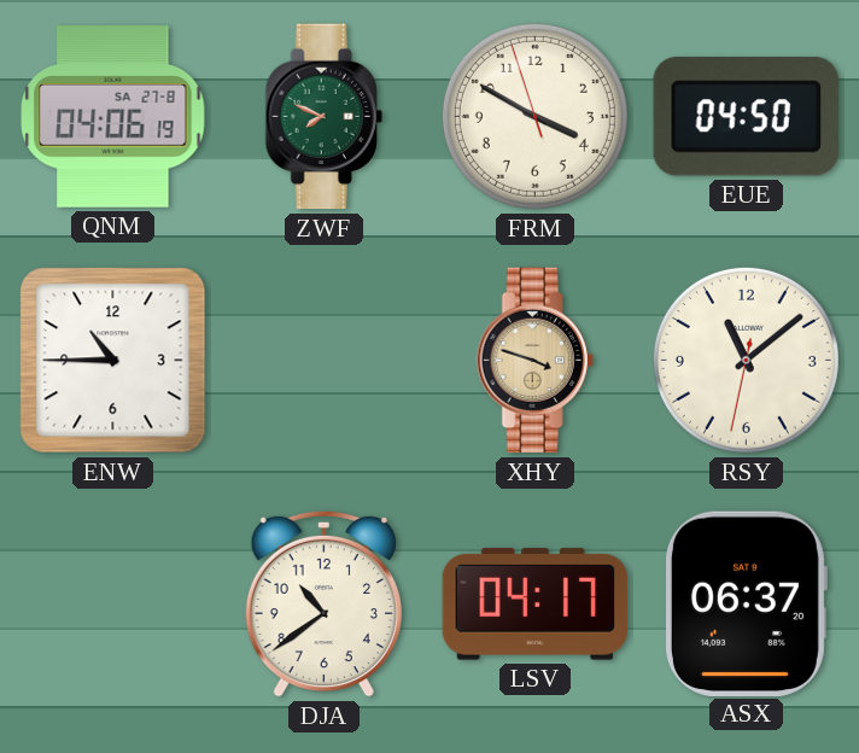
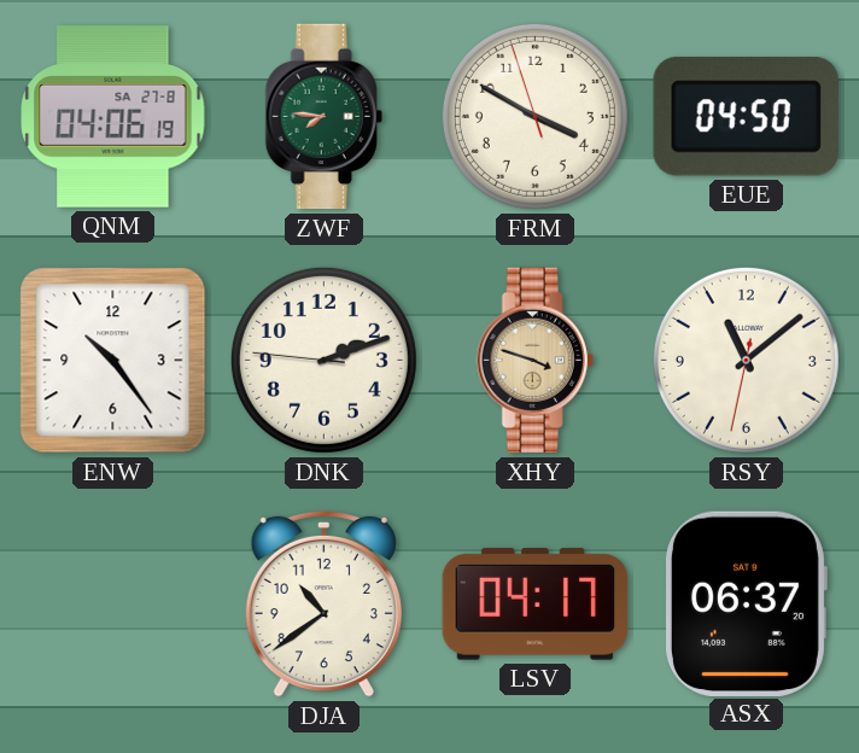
ZWF: 7:49 -> 7:46 (323, 117)
ENW: 10:45 -> 10:24 (113, 361)
DNK: none -> 2:11 (323, 360)
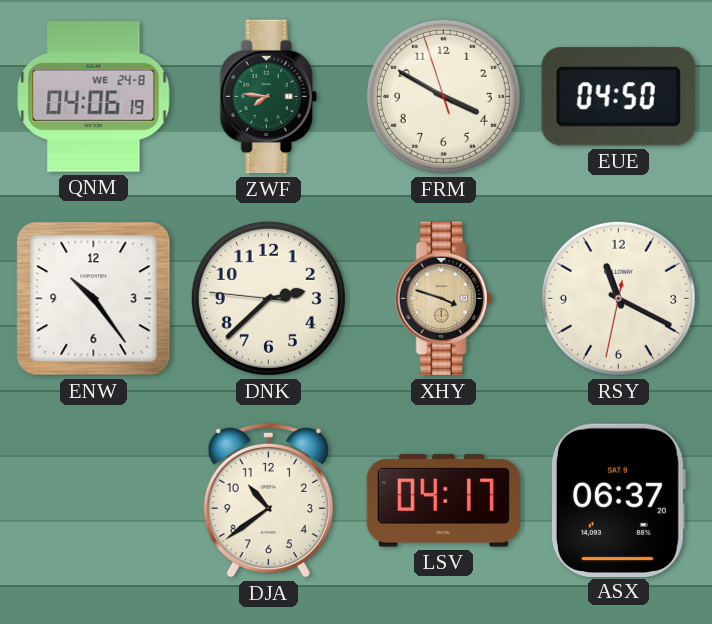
QNM date: SA 27-8 -> WE 24-8 (94, 97)
DNK: 2:11 -> 2:37 (268, 298)
RSY: 11:08 -> 11:19 (618, 298)
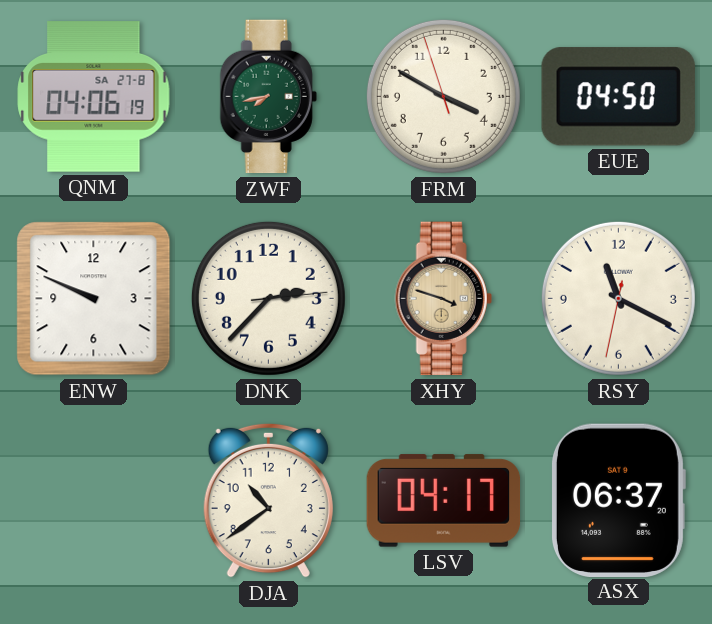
QNM date: WE 24-8 -> SA 27-8 (94, 97)
ZWF: 7:46 -> 7:43 (268, 97)
ENW: 10:24 -> 9:49 (94, 299)
DNK: 2:37:46 -> 2:37:14 (268, 298)
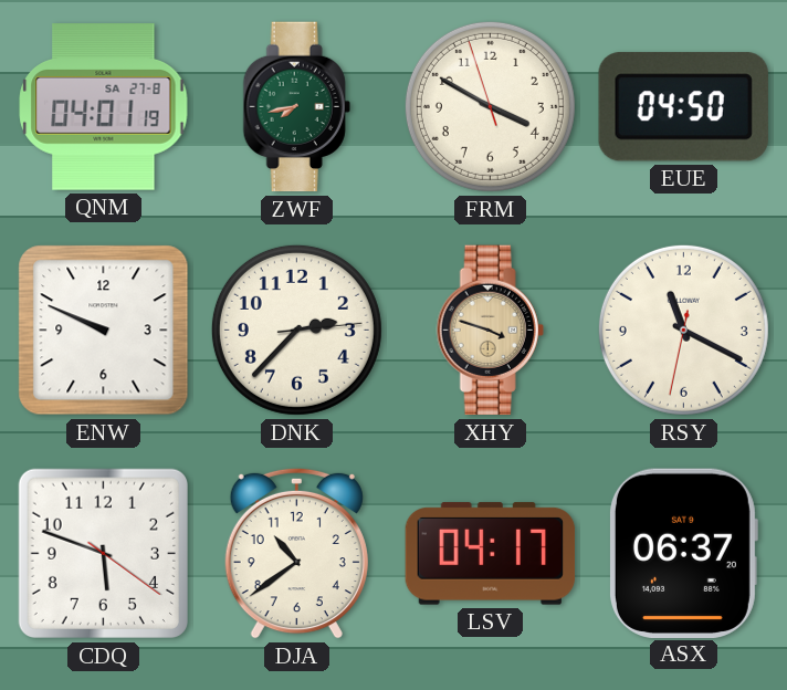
QNM: 04:06 -> 04:01 (104, 107)
CDQ: none -> 5:48 (103, 553)
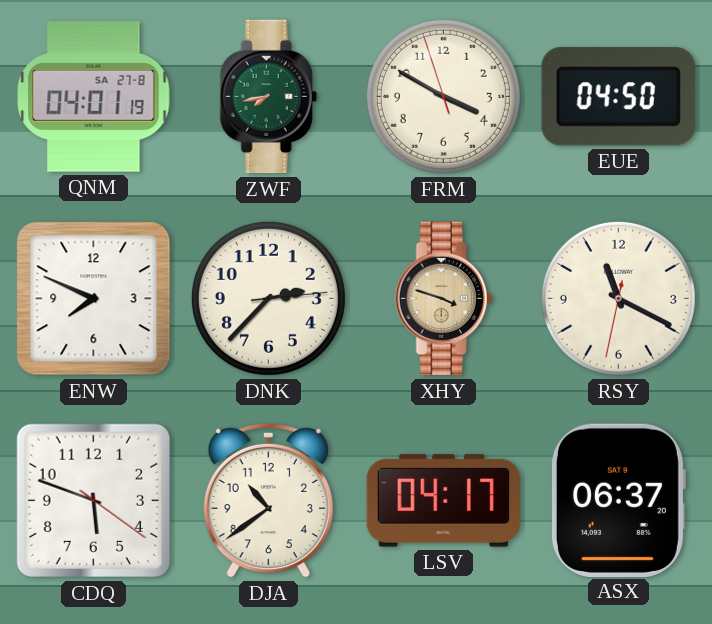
ENW: 9:49 -> 7:49 (94, 299)
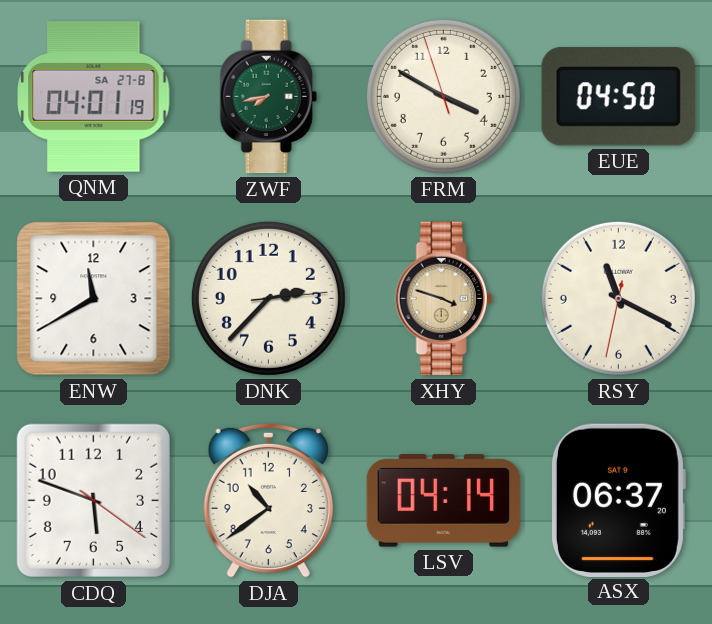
ENW: 7:49 -> 11:40 (94, 299)
LSV: 04:17 -> 04:14 (444, 501)
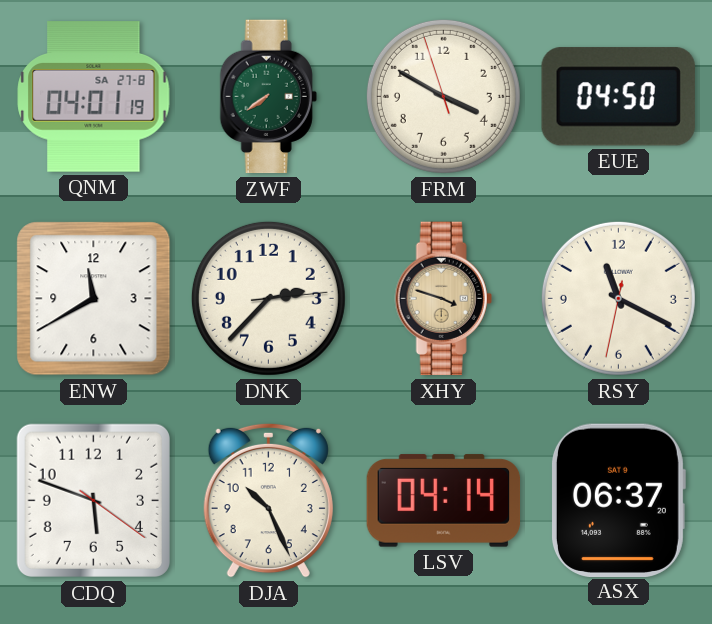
ZWF: 7:43 -> 7:39 (268, 97)
DJA: 10:39 -> 10:26 (268, 500)
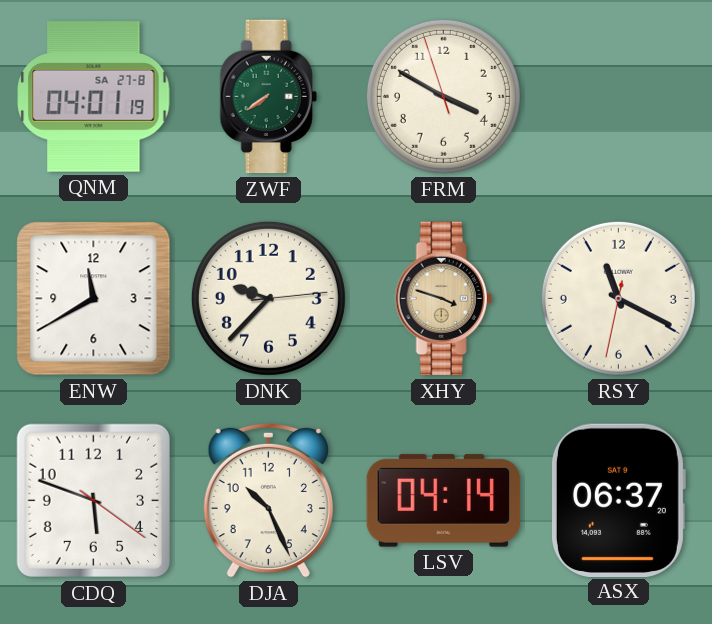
EUE: 04:50 -> none (618, 97)
DNK: 2:37 -> 9:37 (268, 298)
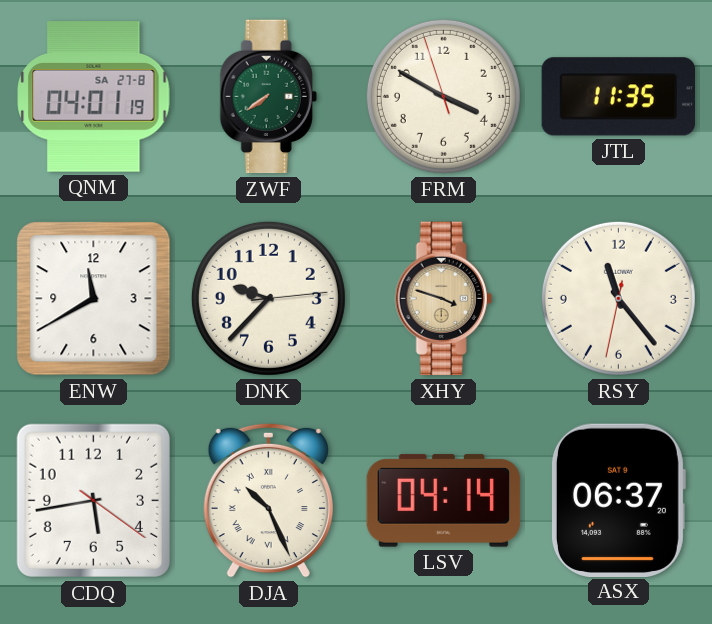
JTL: none -> 11:35 (618, 97)
RSY: 11:19 -> 11:23 (618, 298)
CDQ: 5:48 -> 5:43 (93, 500)
DJA numerals: Arabic -> Roman (268, 500)
